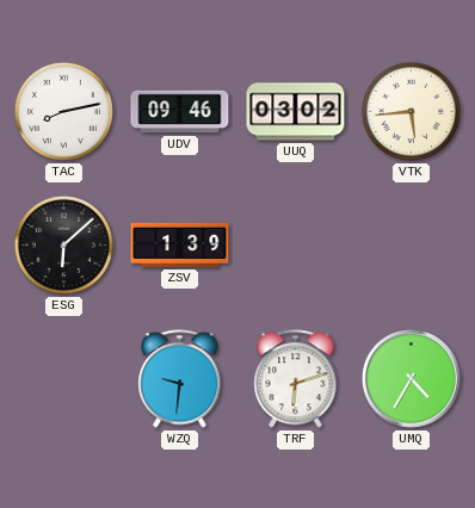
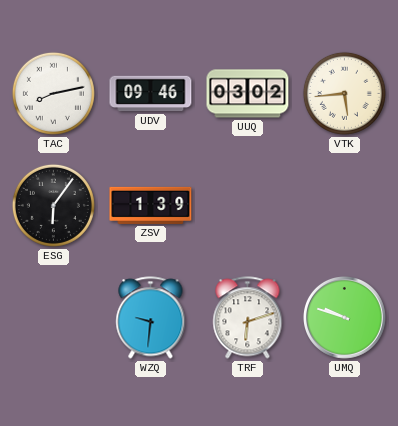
ESG: 6:08 -> 6:06 (53, 205)
UMQ: 4:35 -> 9:48 (345, 318)
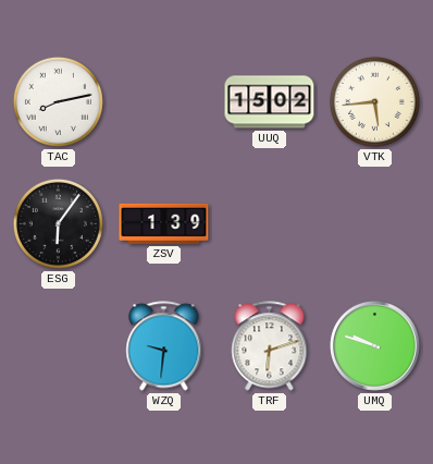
UDV: 09:46 -> none (151, 94)
UUQ: 03:02 -> 15:02 (270, 102)
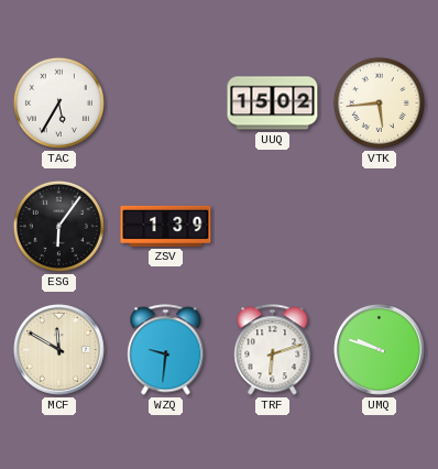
TAC: 8:13 -> 5:35 (58, 102)
MCF: none -> 11:50 (59, 350)
